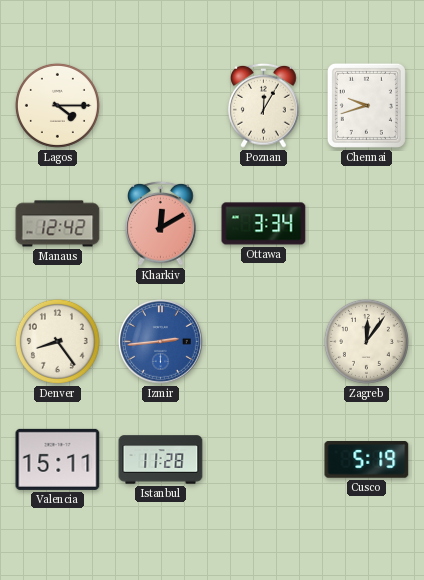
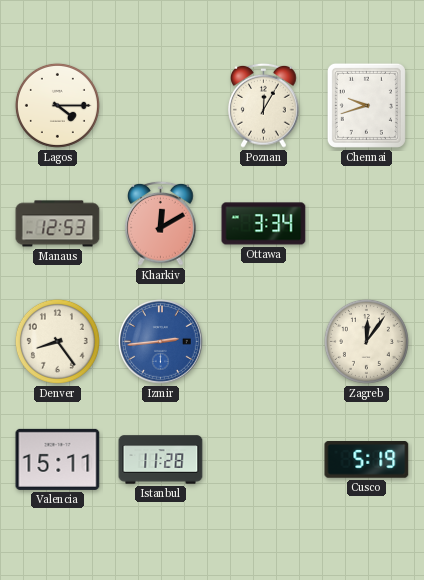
Manaus: 12:42 -> 12:53 (58, 224)
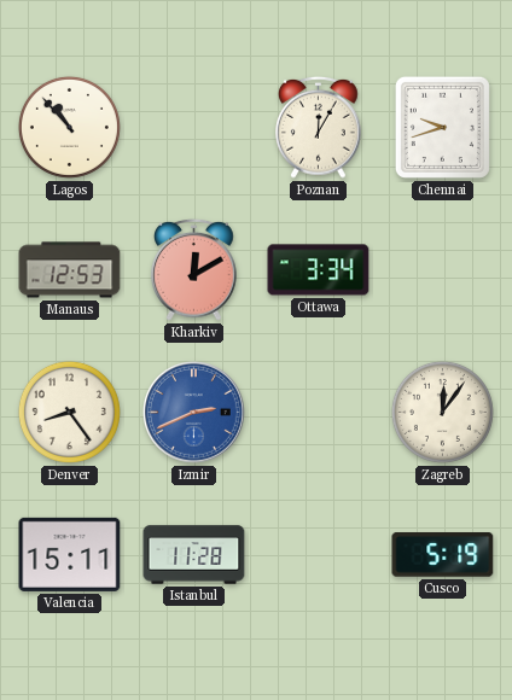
Lagos: 4:15 -> 10:53 (69, 127)
Izmir: 2:44 -> 2:41 (194, 413)
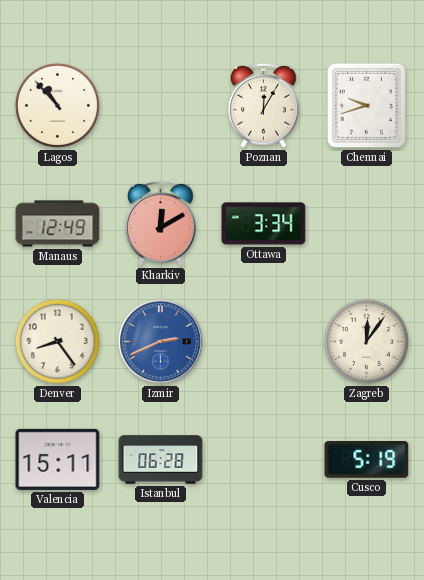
Manaus: 12:53 -> 12:49 (58, 224)
Istanbul: 11:28 -> 06:28 (161, 460)
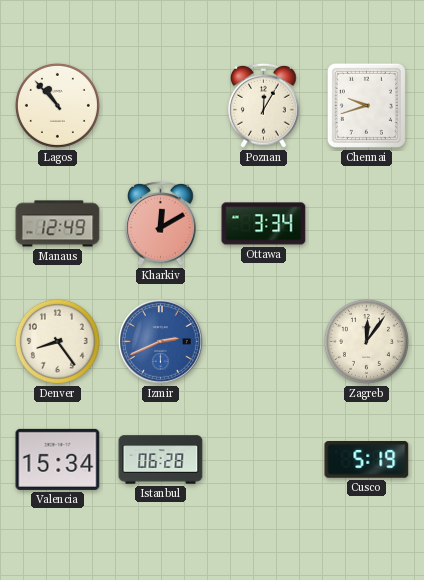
Valencia: 15:11 -> 15:34 (58, 459)
